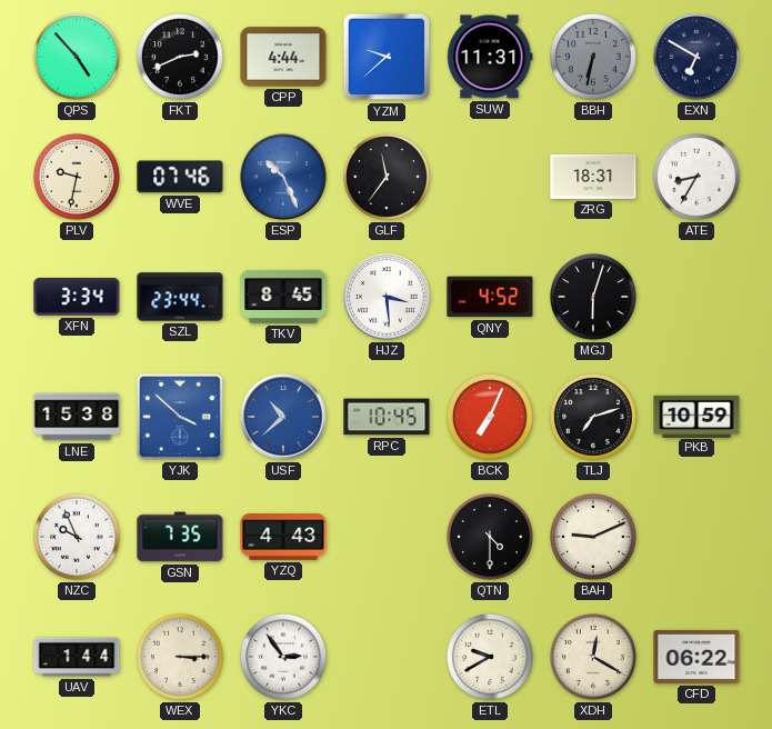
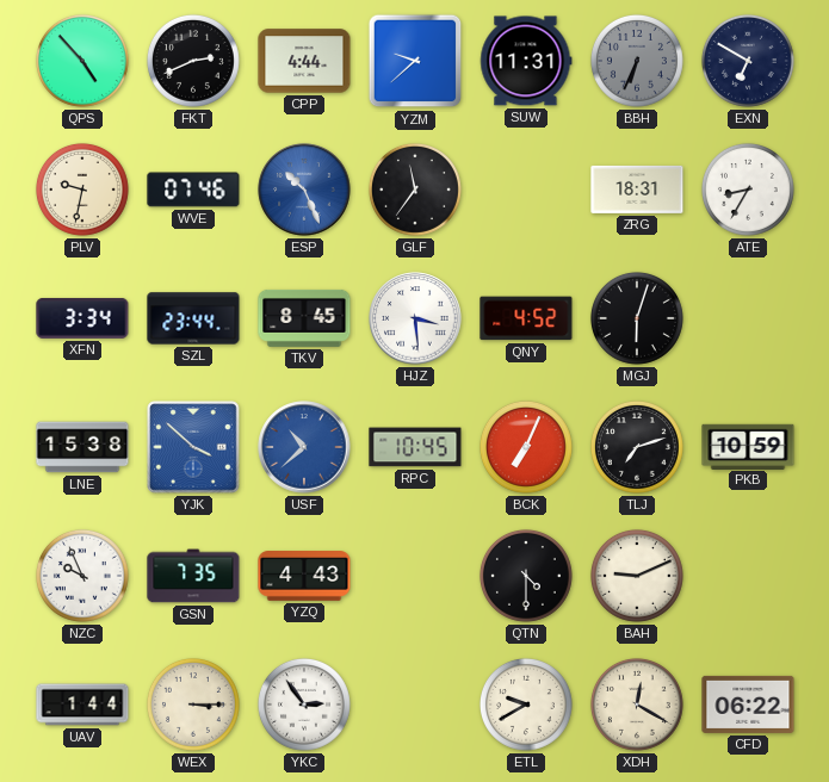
BBH: 6:32 -> 6:34 (637, 61)
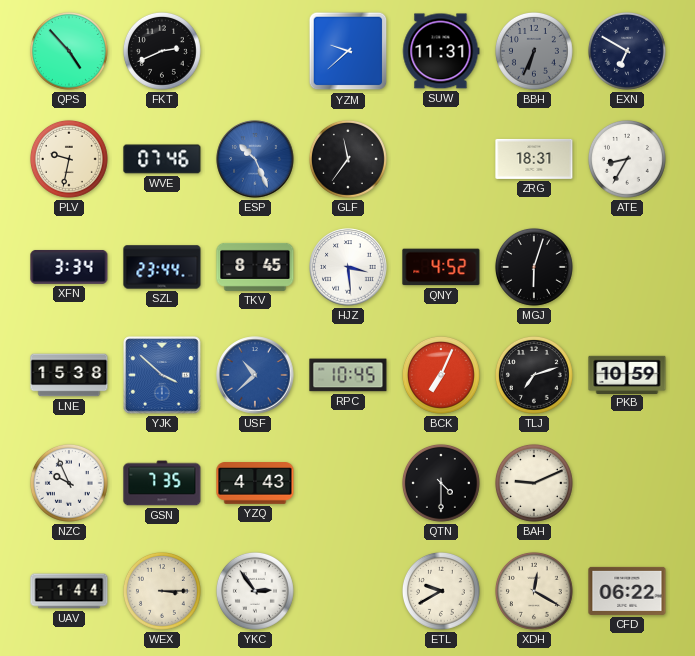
CPP: 4:44 -> none (304, 61)
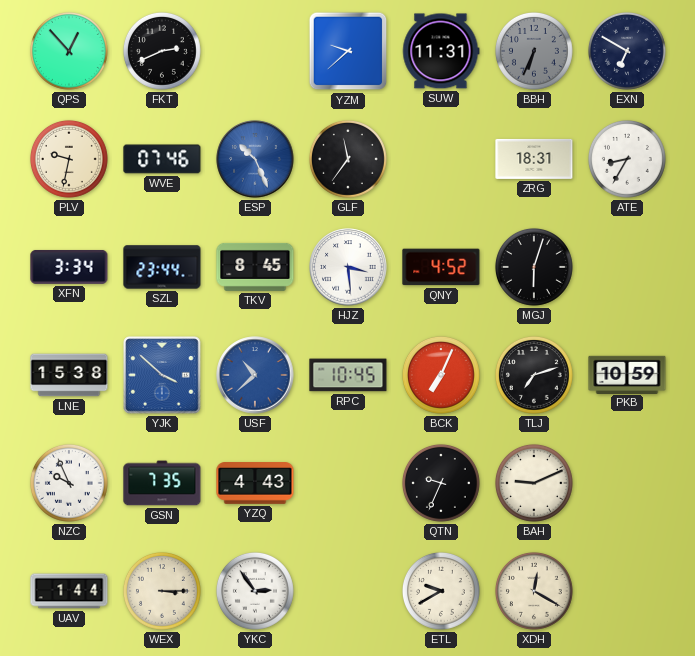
QPS: 4:53 -> 12:53 (69, 51)
QTN: 4:30 -> 9:34 (441, 483)
CFD: 06:22 -> none (627, 591)
